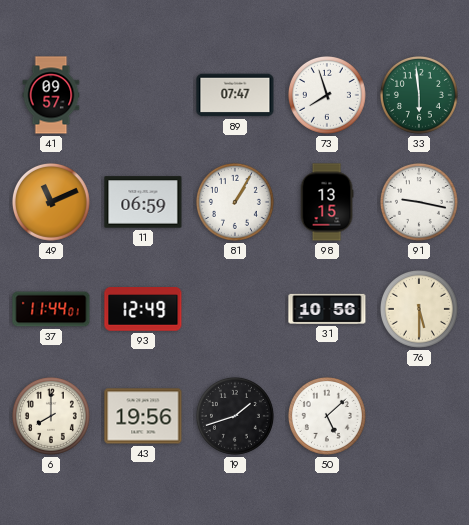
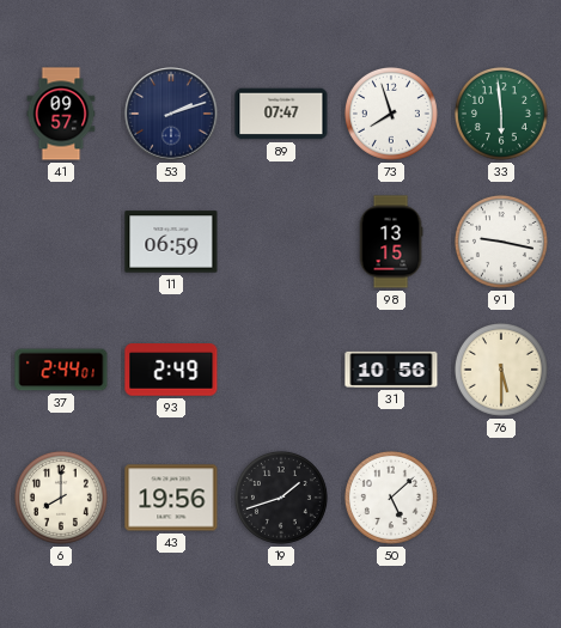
53: none -> 2:12 (171, 114)
49: 11:11 -> none (51, 202)
81: 1:05 -> none (235, 202)
37: 11:44 -> 2:44 (61, 370)
93: 12:49 -> 2:49 (171, 370)
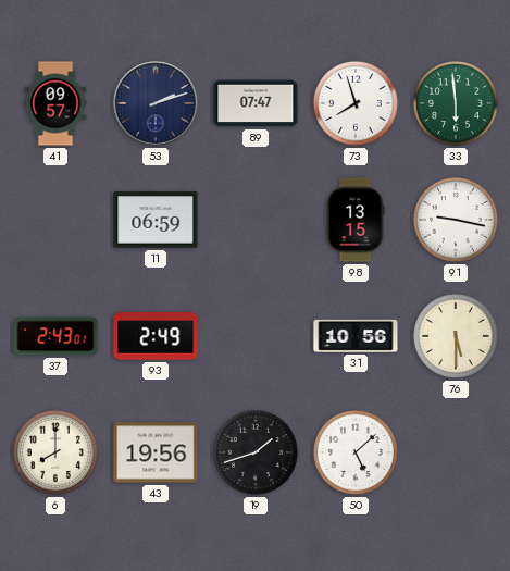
37: 2:44 -> 2:43 (55, 336)
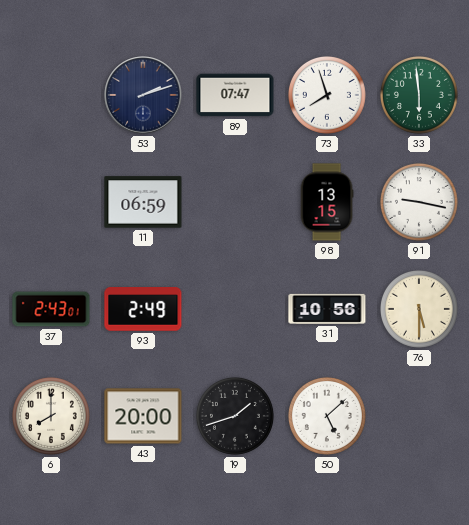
41: 09:57 -> none (55, 103)
43: 19:56 -> 20:00 (143, 416)
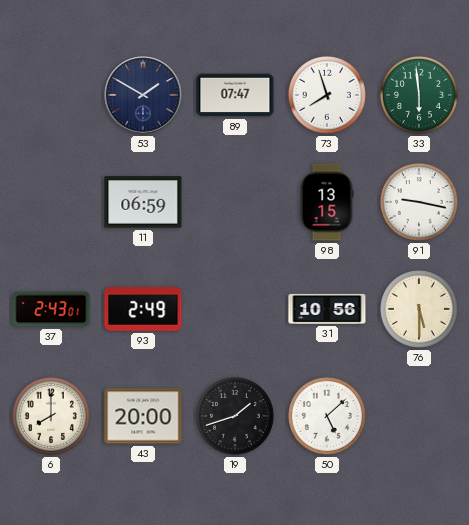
53: 2:12 -> 1:50 (143, 95)
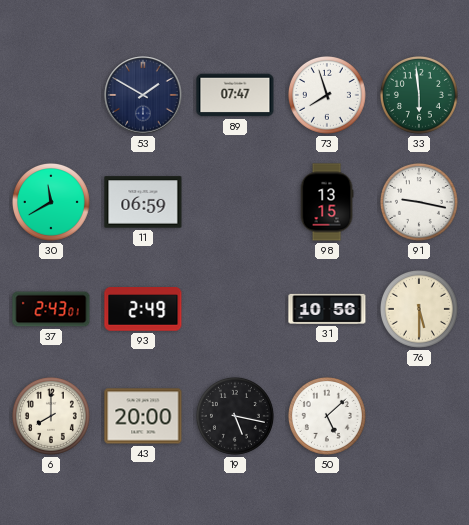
30: none -> 11:40 (51, 202)
19: 1:42 -> 5:17 (235, 416)
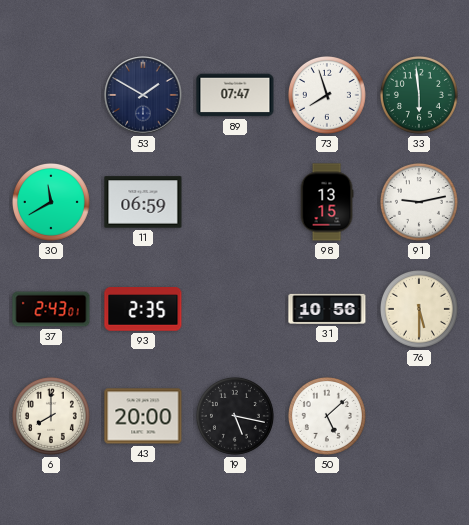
91: 9:17 -> 9:13 (419, 202)
93: 2:49 -> 2:35 (143, 309)
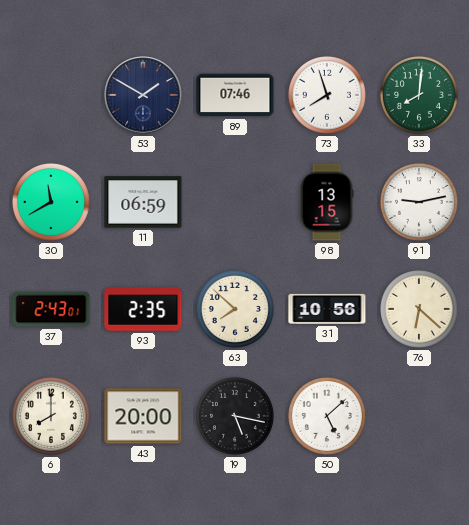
89: 07:47 -> 07:46 (235, 95)
33: 5:59 -> 8:01 (419, 95)
63: none -> 7:52 (235, 309)
76: 5:30 -> 6:22 (419, 309)
